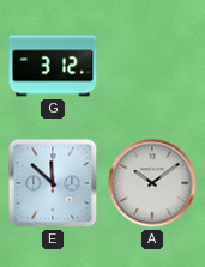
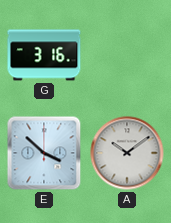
G: 3:12 -> 3:16 (44, 55)
E: 11:52 -> 3:52 (44, 153)
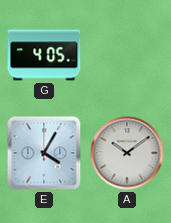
G: 3:16 -> 4:05 (44, 55)
E: 3:52 -> 4:05 (44, 153)
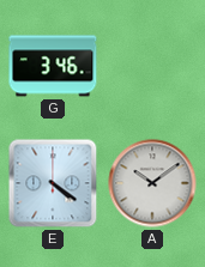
G: 4:05 -> 3:46 (53, 66)
E: 4:05 -> 4:21 (53, 183)
